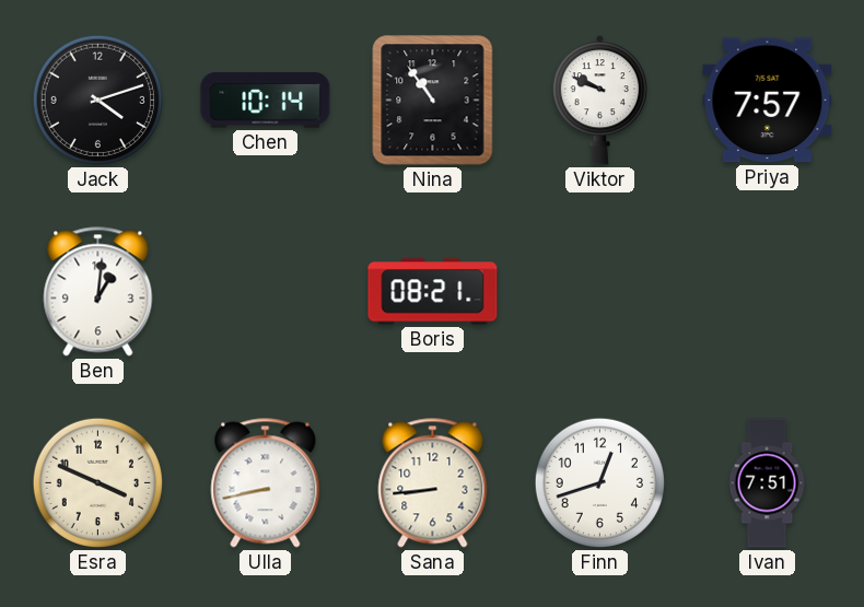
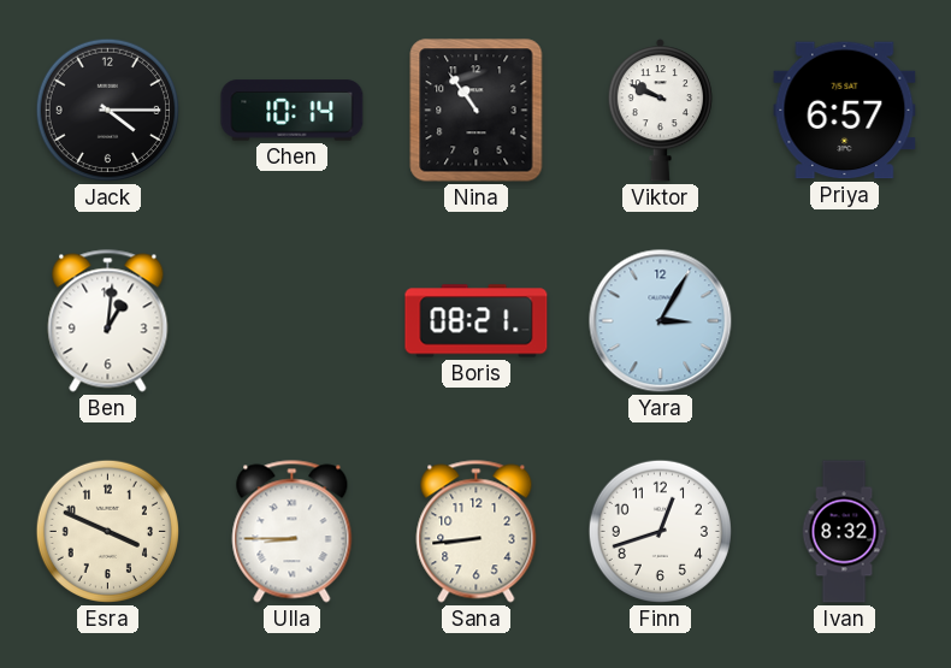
Jack: 4:12 -> 4:15 (107, 110)
Priya: 7:57 -> 6:57 (845, 111)
Yara: none -> 3:05 (661, 321)
Ulla: 8:43 -> 8:45 (293, 532)
Ivan: 7:51 -> 8:32 (844, 532)
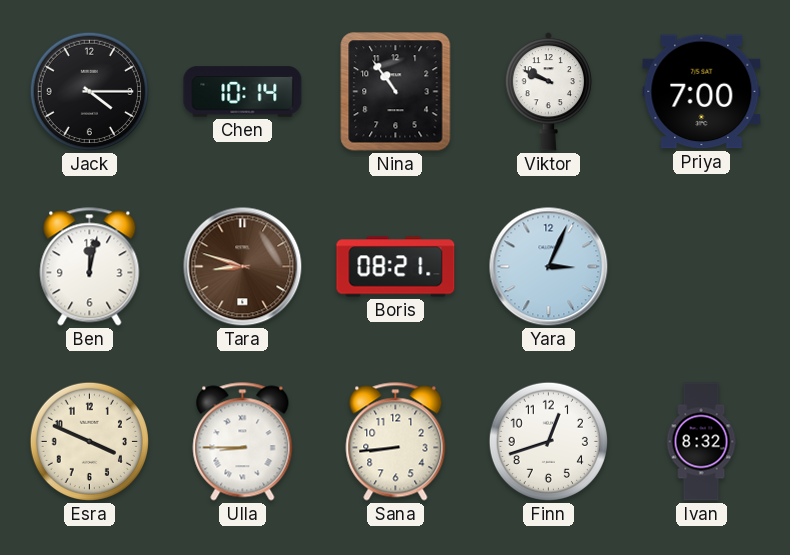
Priya: 6:57 -> 7:00 (702, 92)
Ben: 1:01 -> 12:02 (90, 267)
Tara: none -> 8:48 (243, 267)
Yara: 3:05 -> 3:04 (549, 267)
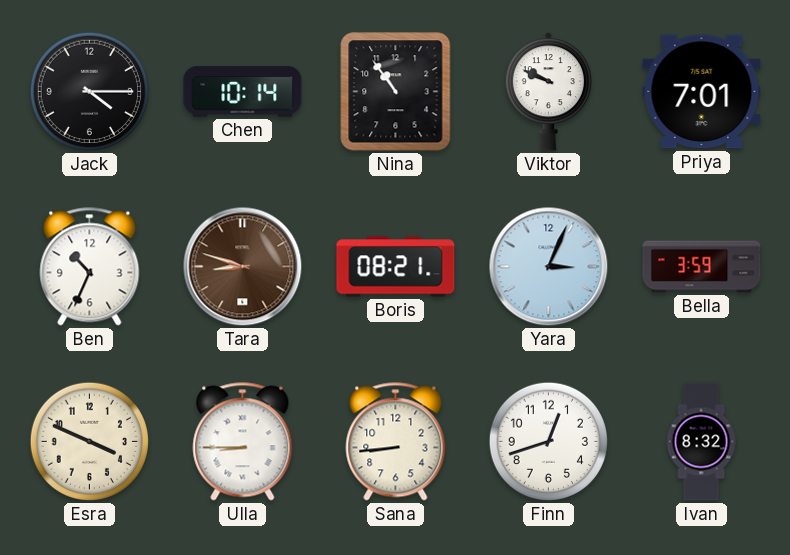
Priya: 7:00 -> 7:01 (702, 92)
Ben: 12:02 -> 10:34 (90, 267)
Bella: none -> 3:59 (702, 267)
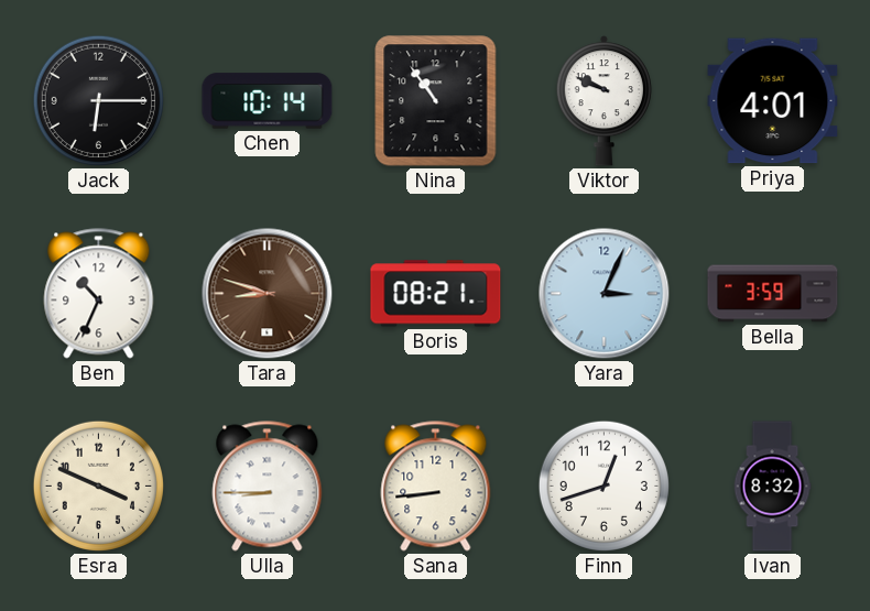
Jack: 4:15 -> 6:15 (98, 100)
Priya: 7:01 -> 4:01 (773, 101)
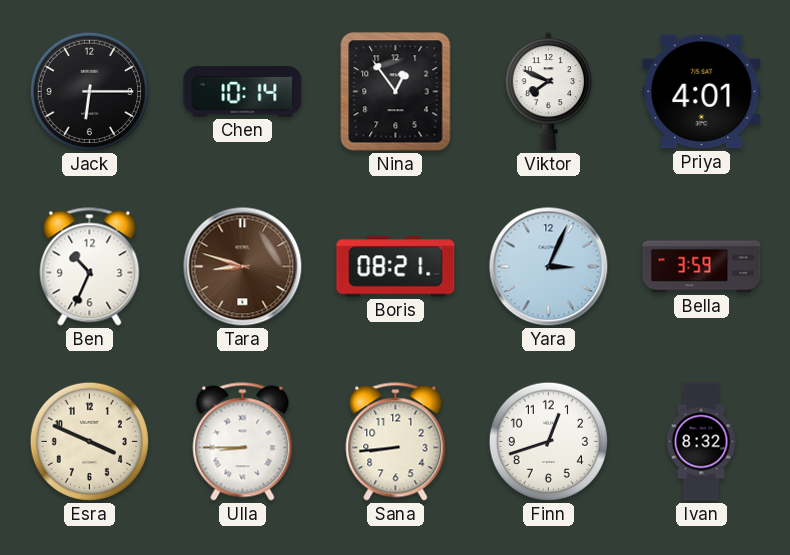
Nina: 10:54 -> 12:54 (396, 92)
Viktor: 9:49 -> 7:49 (548, 92)
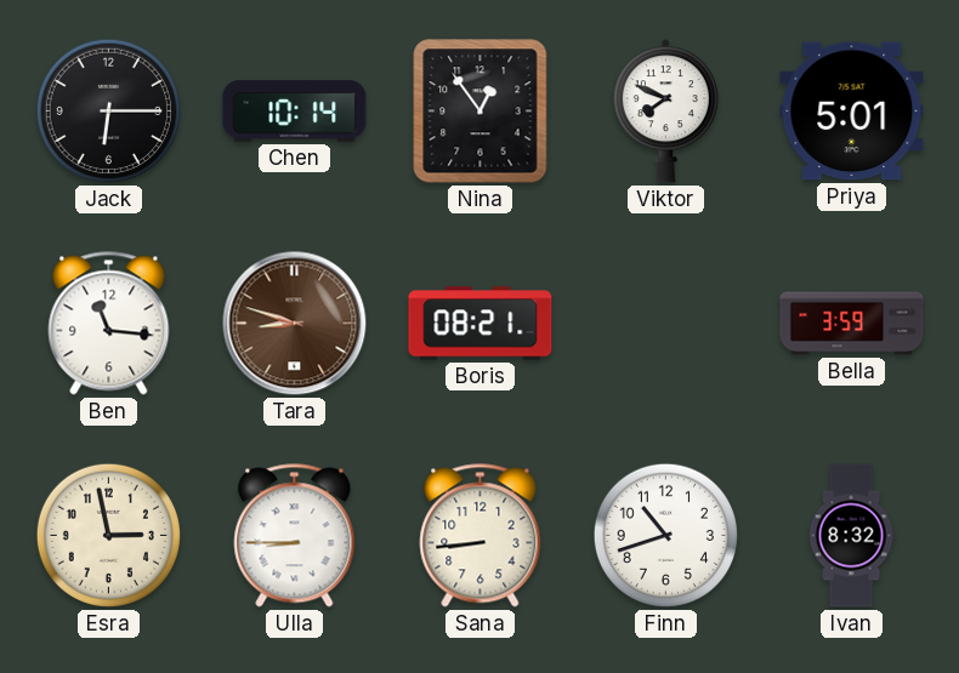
Priya: 4:01 -> 5:01 (852, 112)
Ben: 10:34 -> 11:16 (109, 324)
Yara: 3:04 -> none (549, 267)
Esra: 3:49 -> 2:58 (108, 535)
Finn: 12:42 -> 10:42 (665, 535)
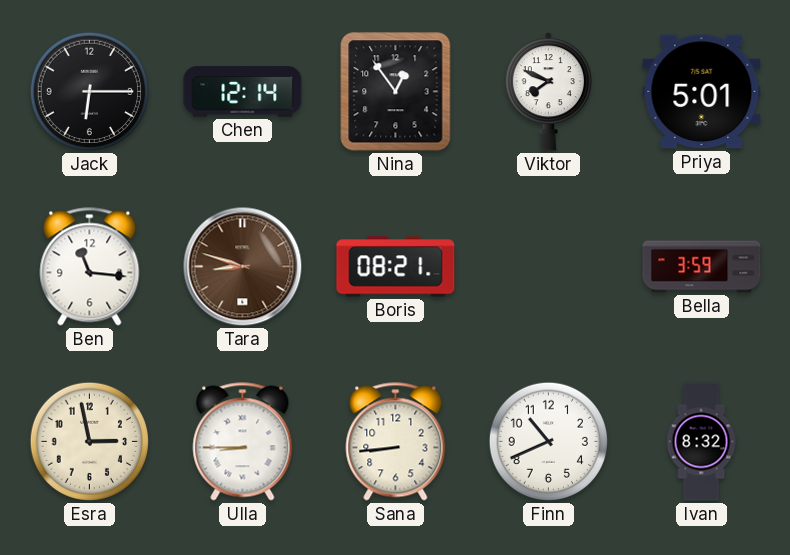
Chen: 10:14 -> 12:14 (243, 92)
Finn: 10:42 -> 10:41 (548, 441)
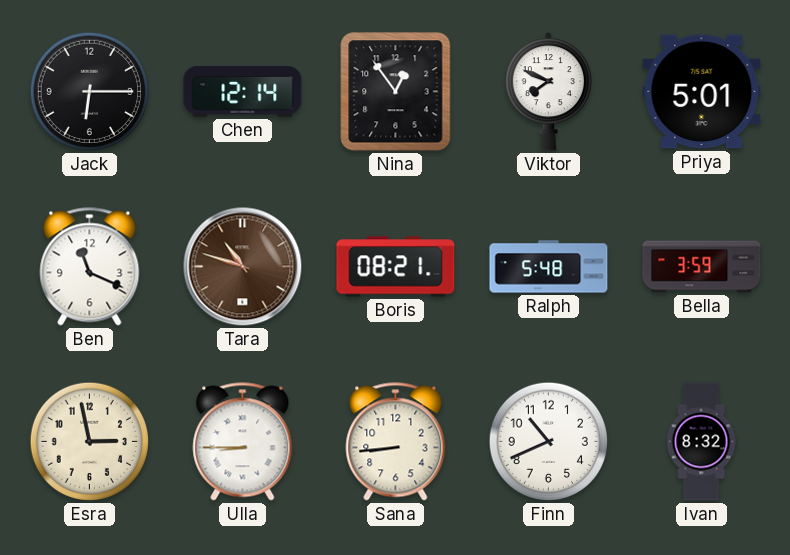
Ben: 11:16 -> 11:19 (90, 267)
Tara: 8:48 -> 10:48 (243, 267)
Ralph: none -> 5:48 (549, 267)
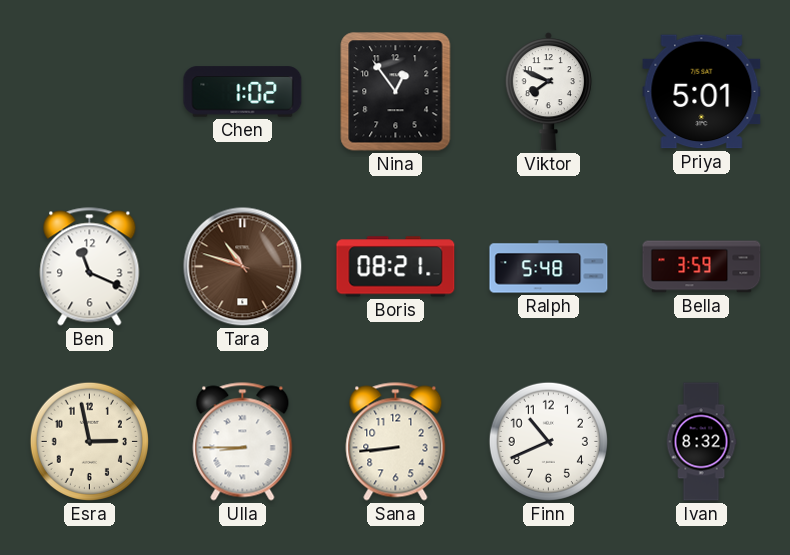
Jack: 6:15 -> none (89, 91)
Chen: 12:14 -> 1:02 (243, 92)
